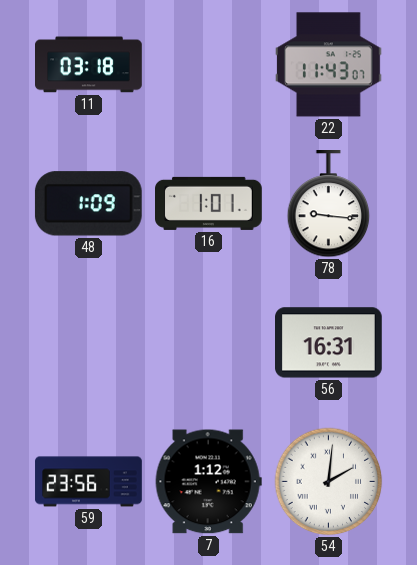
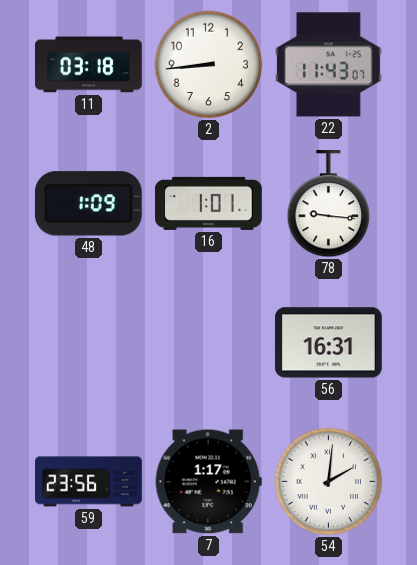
2: none -> 8:44 (209, 65)
7: 1:12 -> 1:17 (208, 482)
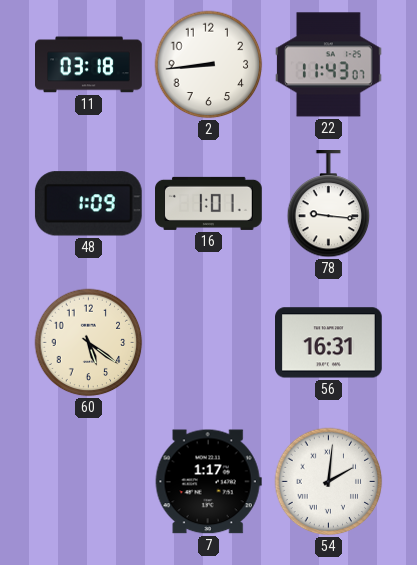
60: none -> 5:21 (89, 343)
59: 23:56 -> none (89, 482)
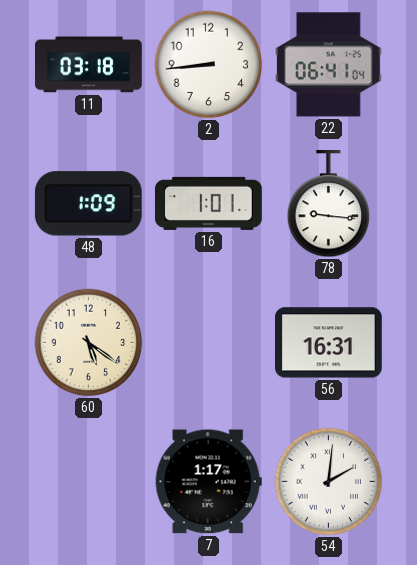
22: 11:43 -> 06:41 (329, 65)
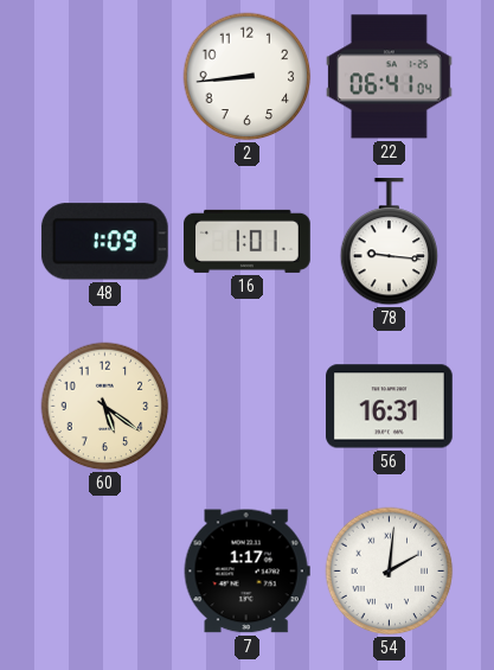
11: 03:18 -> none (89, 65)
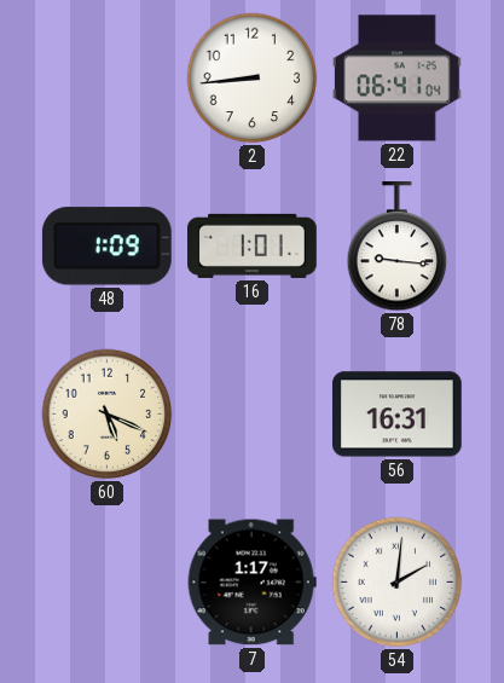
60: 5:21 -> 5:19 (108, 415)
